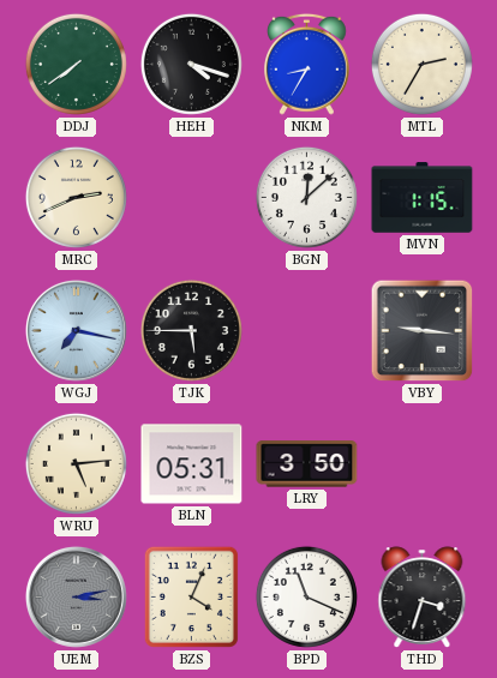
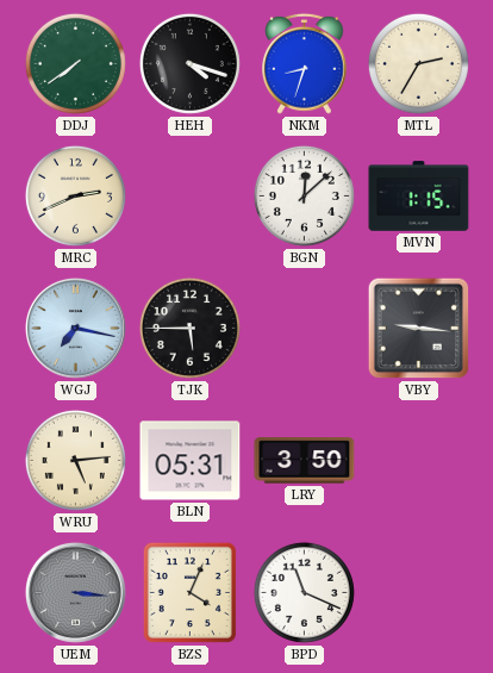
NKM: 8:35 -> 8:33 (305, 63)
UEM: 3:13 -> 3:16 (75, 592)
THD: 3:33 -> none (423, 598)
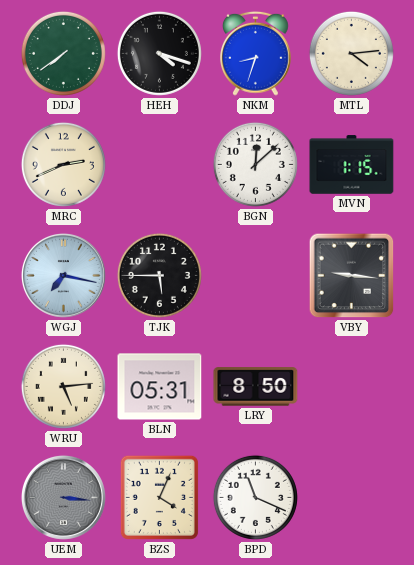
MTL: 2:35 -> 4:14 (351, 53)
LRY: 3:50 -> 8:50 (256, 387)
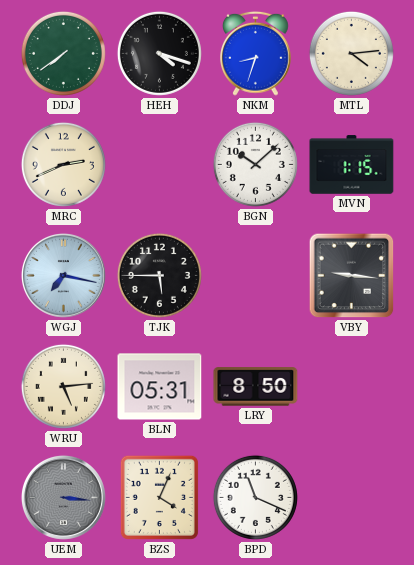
BGN: 12:08 -> 10:08 (255, 164)
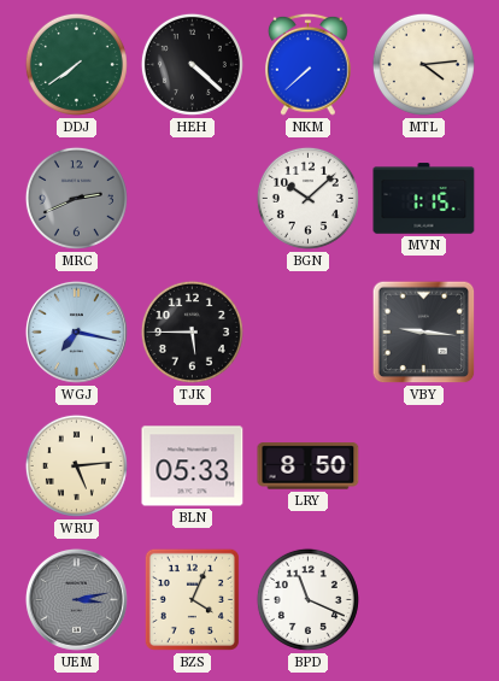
HEH: 4:18 -> 4:22 (192, 64)
NKM: 8:33 -> 7:38 (309, 64)
MRC dial: cream -> grey (76, 198)
BLN: 05:31 -> 05:33 (193, 466)
UEM: 3:16 -> 3:13 (76, 599)
